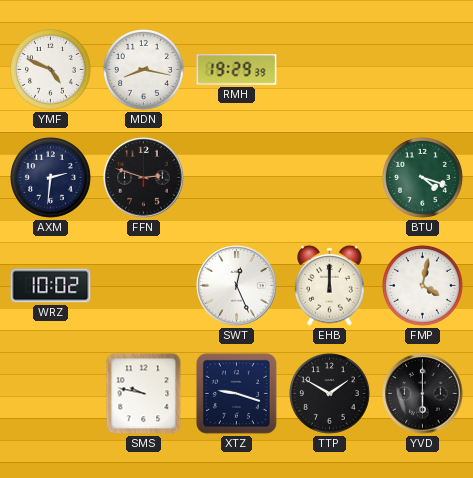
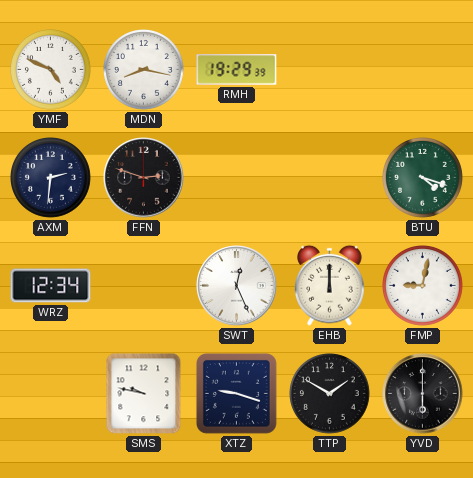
WRZ: 10:02 -> 12:34 (51, 286)
FMP: 4:02 -> 9:02 (423, 286)
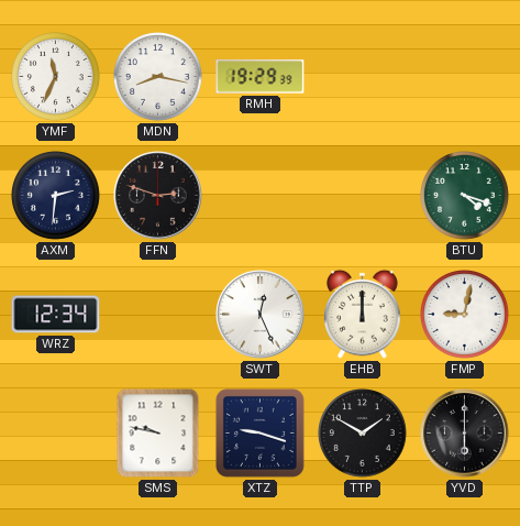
YMF: 4:49 -> 11:34 (56, 77)
